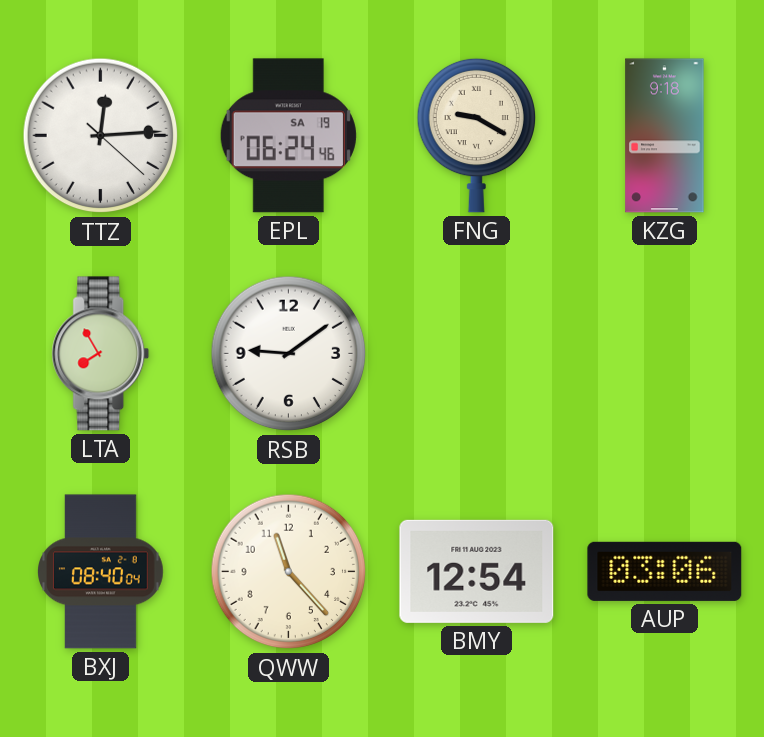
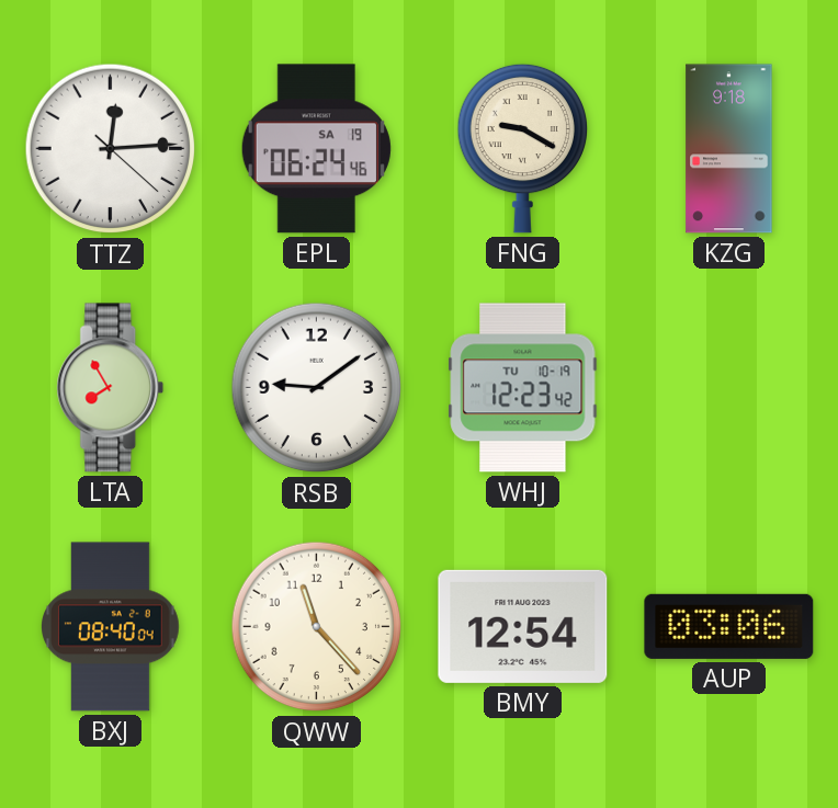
WHJ: none -> 12:23 (523, 388)
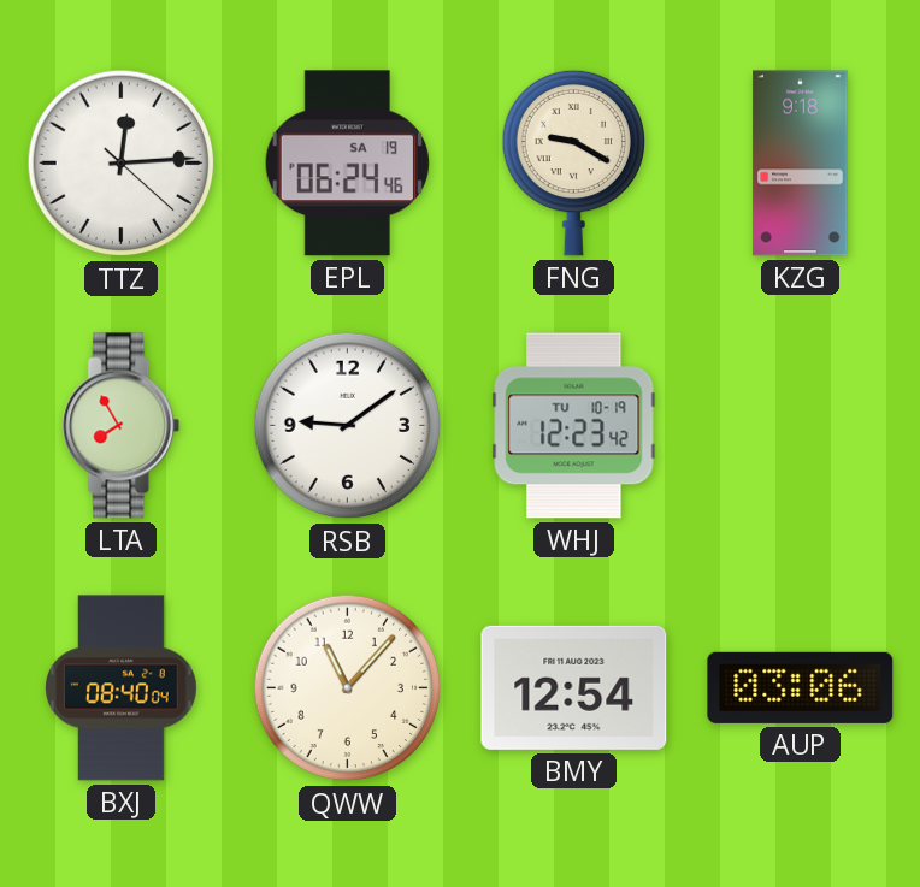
QWW: 11:23 -> 11:07 (348, 688)
